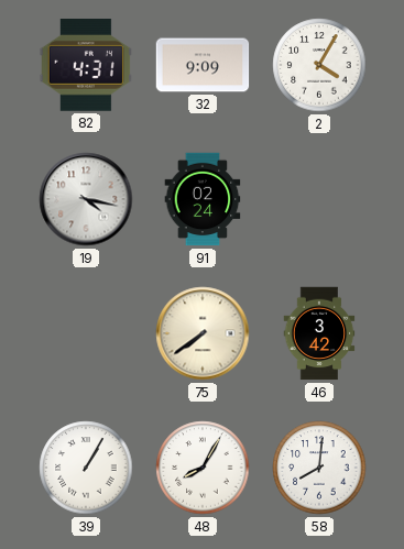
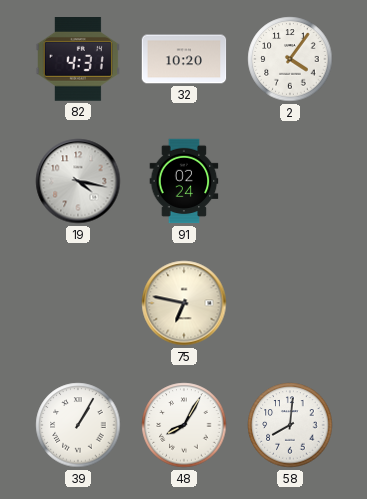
32: 9:09 -> 10:20 (184, 59)
2: 4:05 -> 4:06 (290, 59)
75: 7:39 -> 6:47 (184, 303)
46: 3:42 -> none (319, 333)
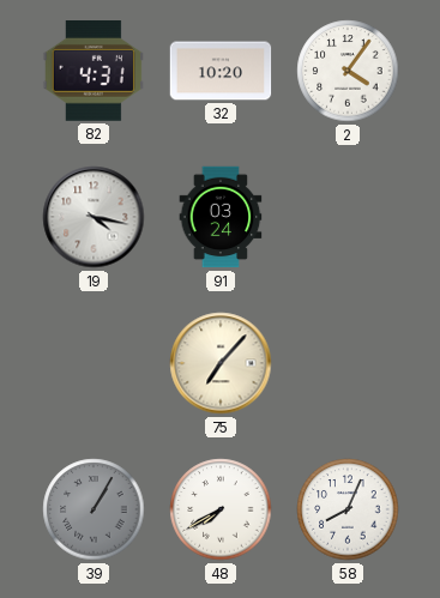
91: 02:24 -> 03:24 (221, 217)
75: 6:47 -> 7:07 (221, 363)
39 dial: white -> grey (94, 509)
48: 8:05 -> 7:40 (221, 509)
58: 8:01 -> 8:04 (348, 509)
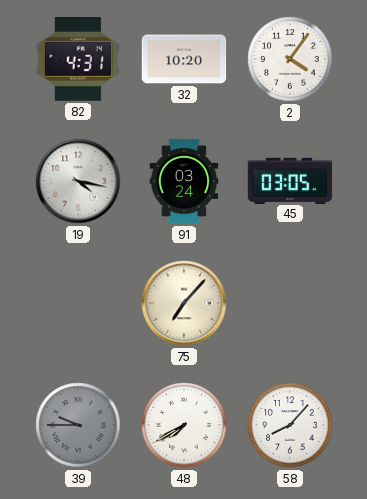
45: none -> 03:05 (290, 180)
39: 1:05 -> 9:45 (78, 425)
58: 8:04 -> 8:07 (290, 425)
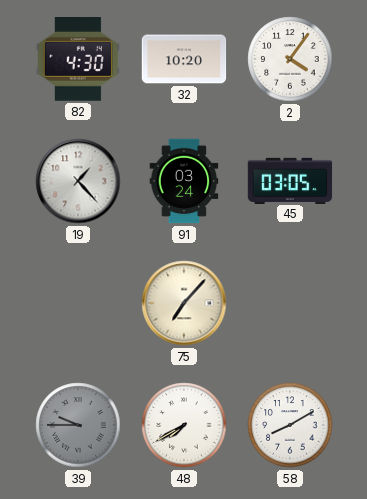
82: 4:31 -> 4:30 (77, 60)
19: 4:17 -> 1:23 (78, 181)
58: 8:07 -> 8:10 (290, 425)
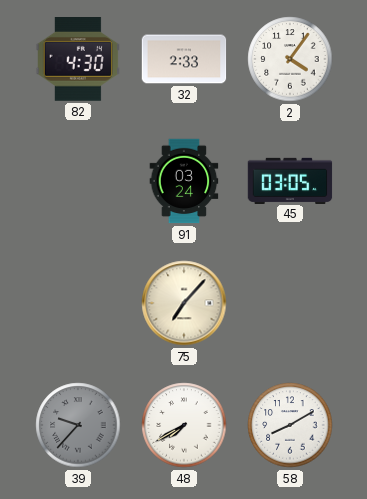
32: 10:20 -> 2:33 (184, 59)
19: 1:23 -> none (78, 181)
39: 9:45 -> 9:37 (78, 425)
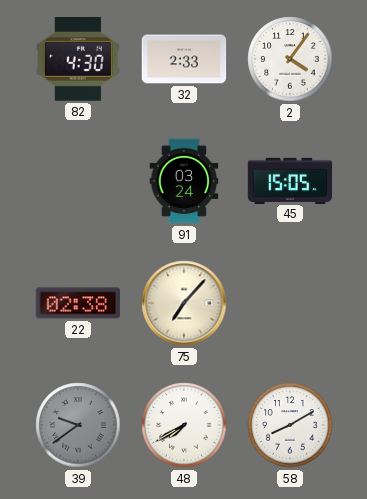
45: 03:05 -> 15:05 (290, 180)
22: none -> 02:38 (78, 303)
39: 9:37 -> 9:39 (78, 425)
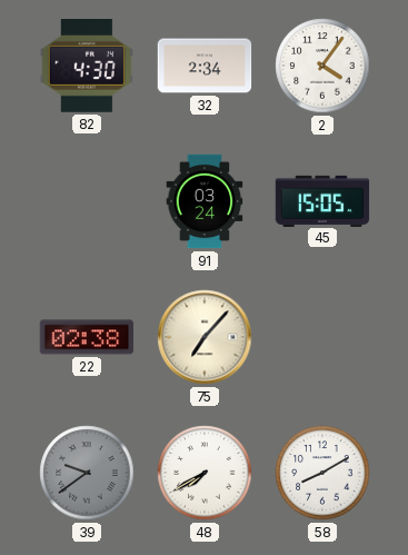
32: 2:33 -> 2:34 (205, 66)
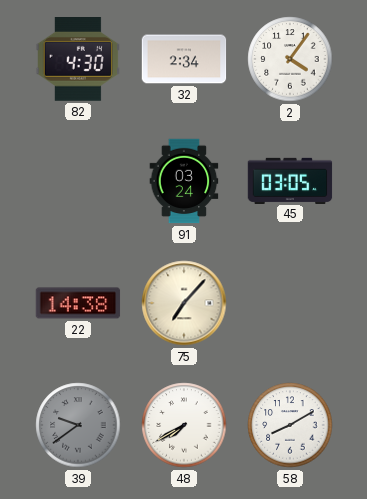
45: 15:05 -> 03:05 (290, 180)
22: 02:38 -> 14:38 (78, 303)
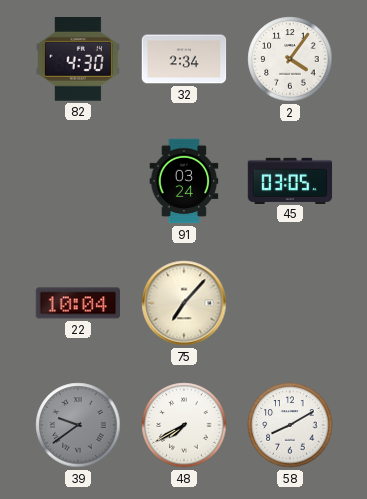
22: 14:38 -> 10:04 (78, 303)
